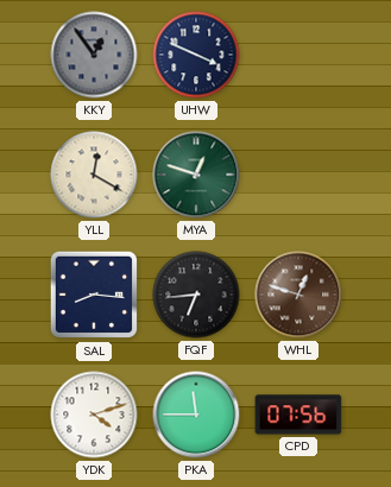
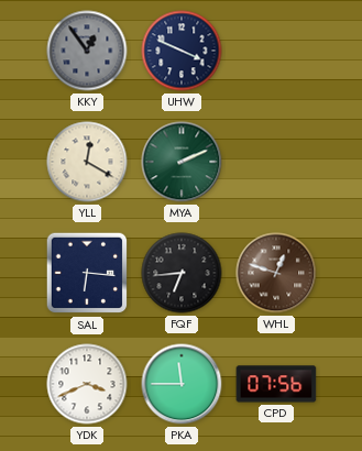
MYA: 12:48 -> 2:11 (182, 162)
SAL: 8:16 -> 6:16 (87, 273)
YDK: 4:12 -> 3:41 (87, 384)
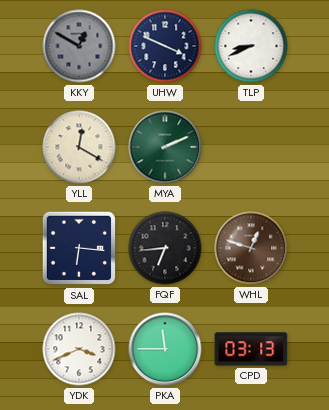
KKY: 12:54 -> 12:50 (79, 46)
TLP: none -> 8:41 (251, 46)
CPD: 07:56 -> 03:13 (251, 349)
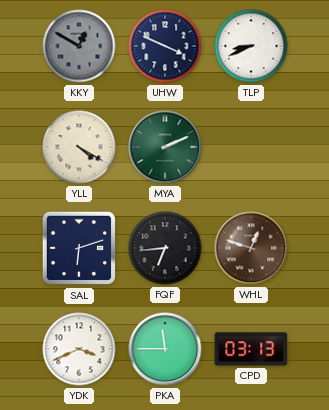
YLL: 12:20 -> 4:20 (79, 147)
SAL: 6:16 -> 6:12 (79, 248)
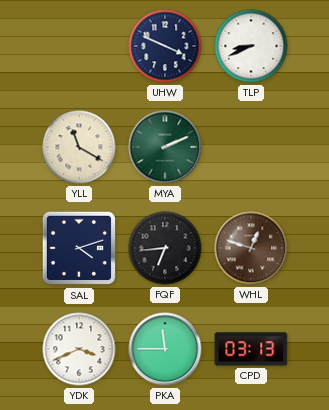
KKY: 12:50 -> none (79, 46)
YLL: 4:20 -> 11:20 (79, 147)
SAL: 6:12 -> 4:12 (79, 248)
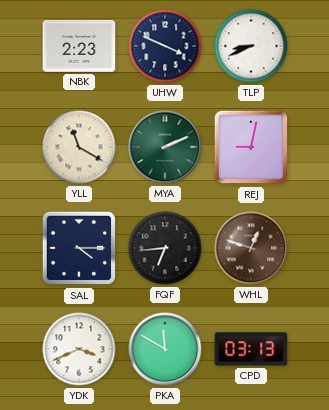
NBK: none -> 2:23 (79, 47)
REJ: none -> 9:02 (251, 147)
SAL: 4:12 -> 4:15 (79, 248)
PKA: 11:45 -> 11:50 (165, 349)
